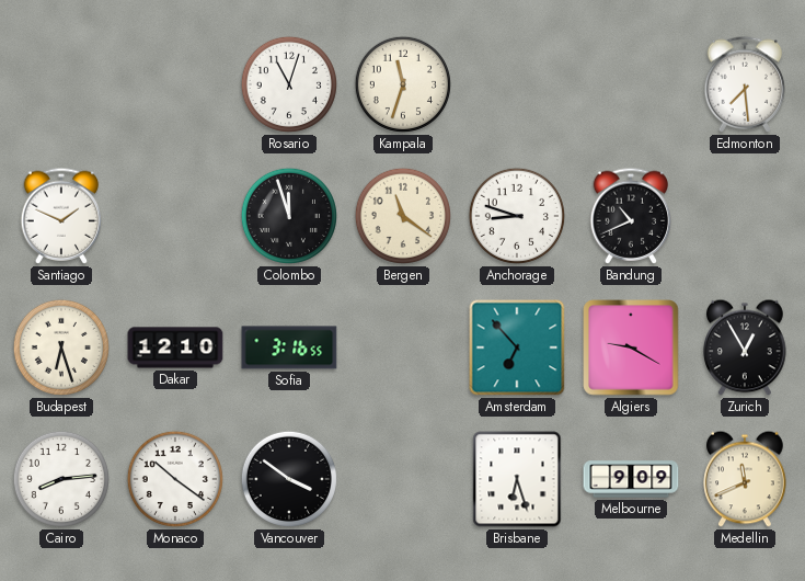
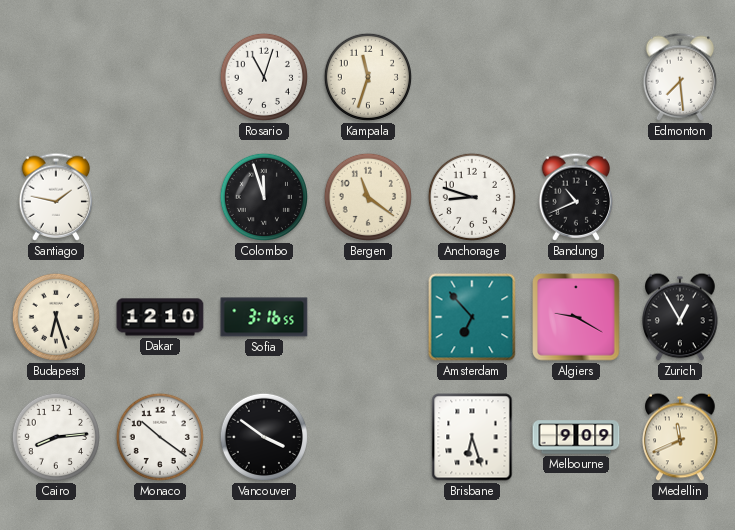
Santiago: 1:49 -> 1:47 (56, 197)
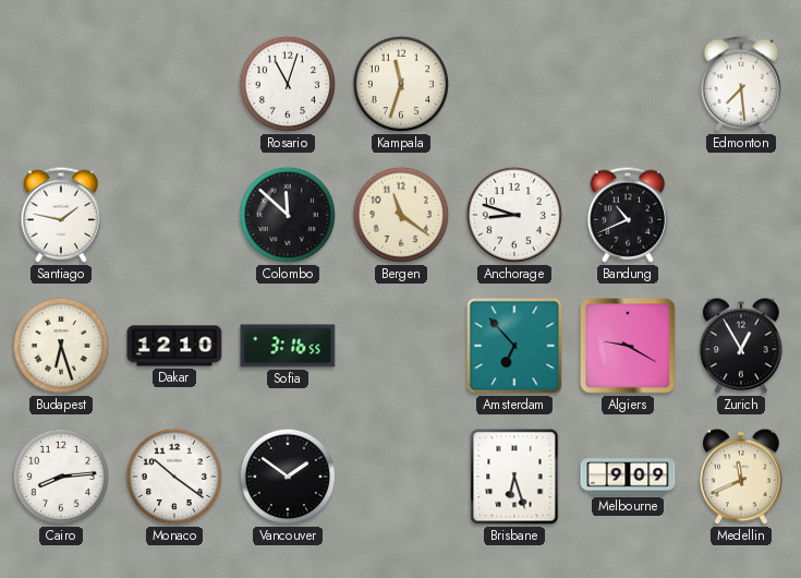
Colombo: 11:57 -> 11:52 (288, 215)
Vancouver: 3:51 -> 1:51 (288, 477)
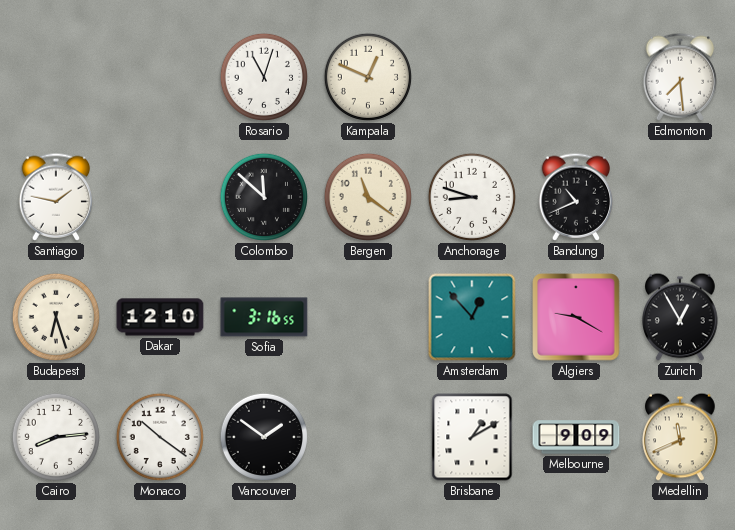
Kampala: 11:33 -> 12:49 (368, 77)
Amsterdam: 6:53 -> 12:53 (472, 317)
Brisbane: 6:27 -> 1:10 (472, 437)
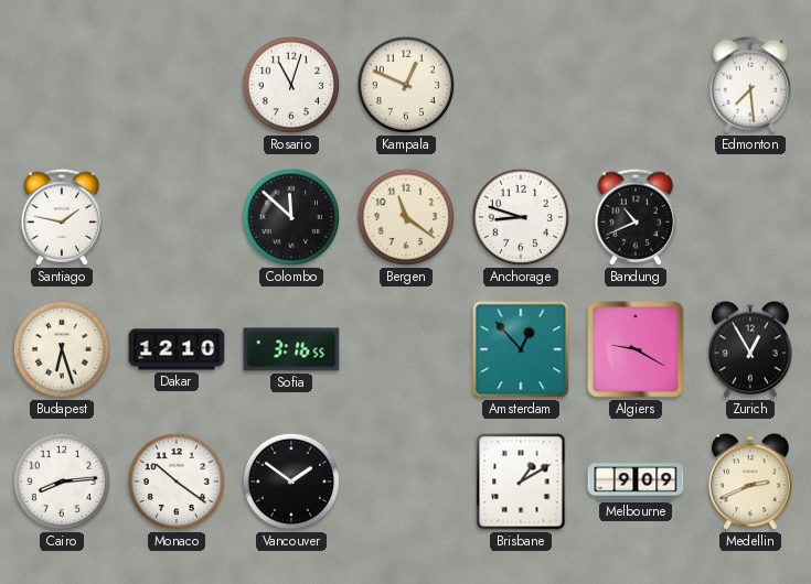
Medellin: 11:41 -> 2:41 (750, 482)
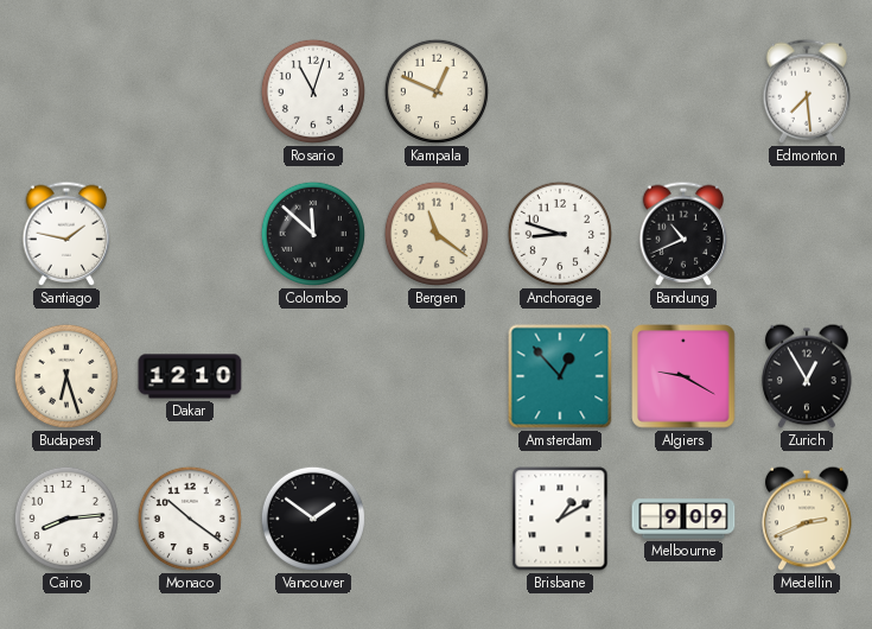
Sofia: 3:16 -> none (291, 349)
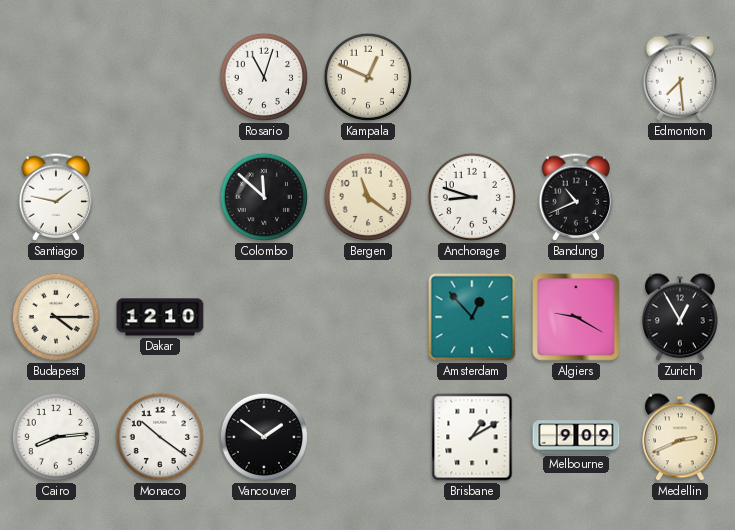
Budapest: 6:27 -> 4:15 (56, 317)
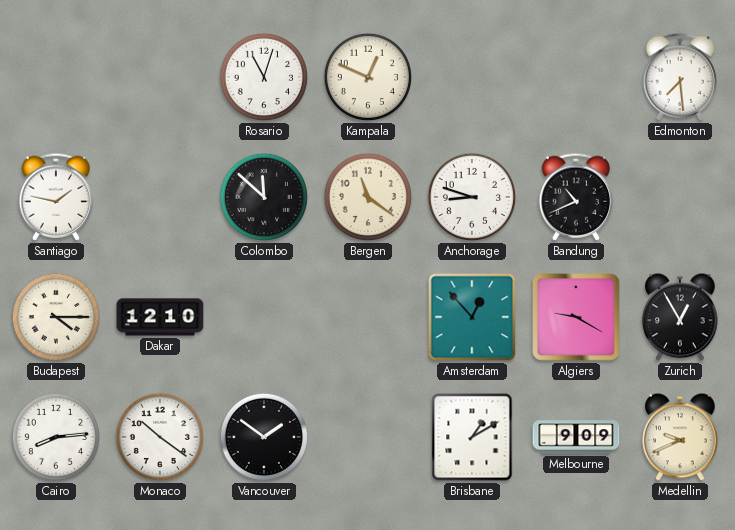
Medellin: 2:41 -> 9:41 (680, 437)
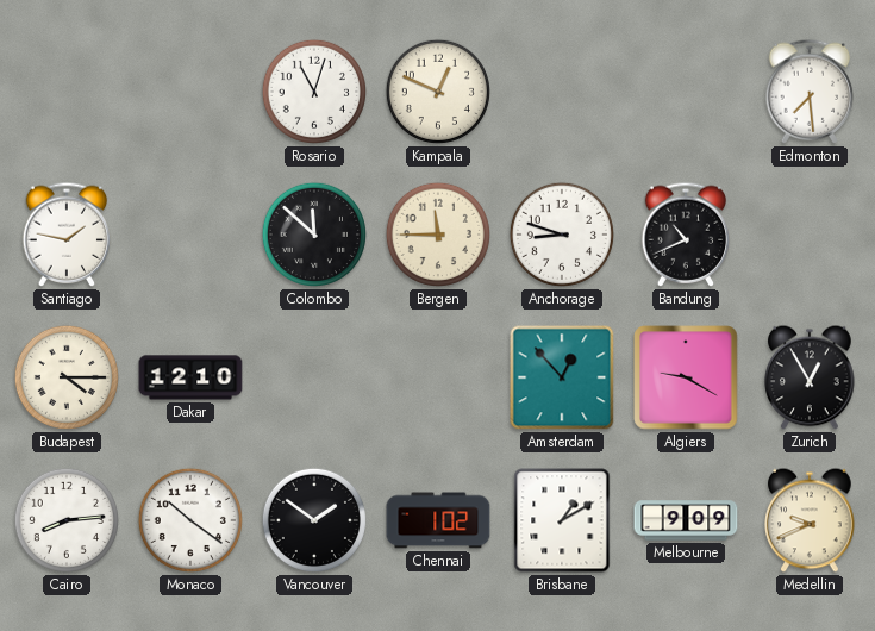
Bergen: 11:21 -> 11:45 (438, 235)
Chennai: none -> 1:02 (438, 520)
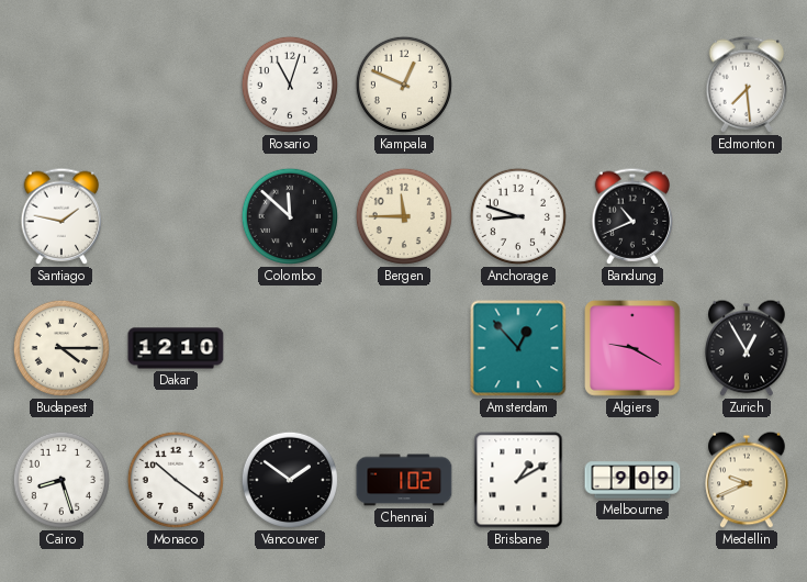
Cairo: 8:14 -> 8:27 (61, 480)
